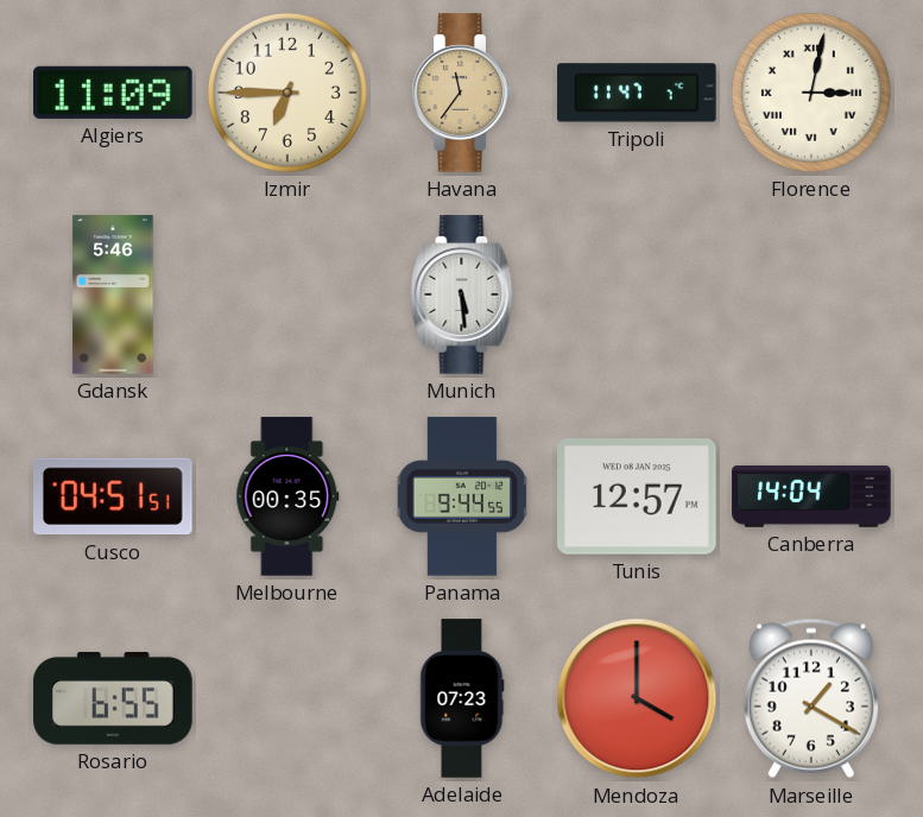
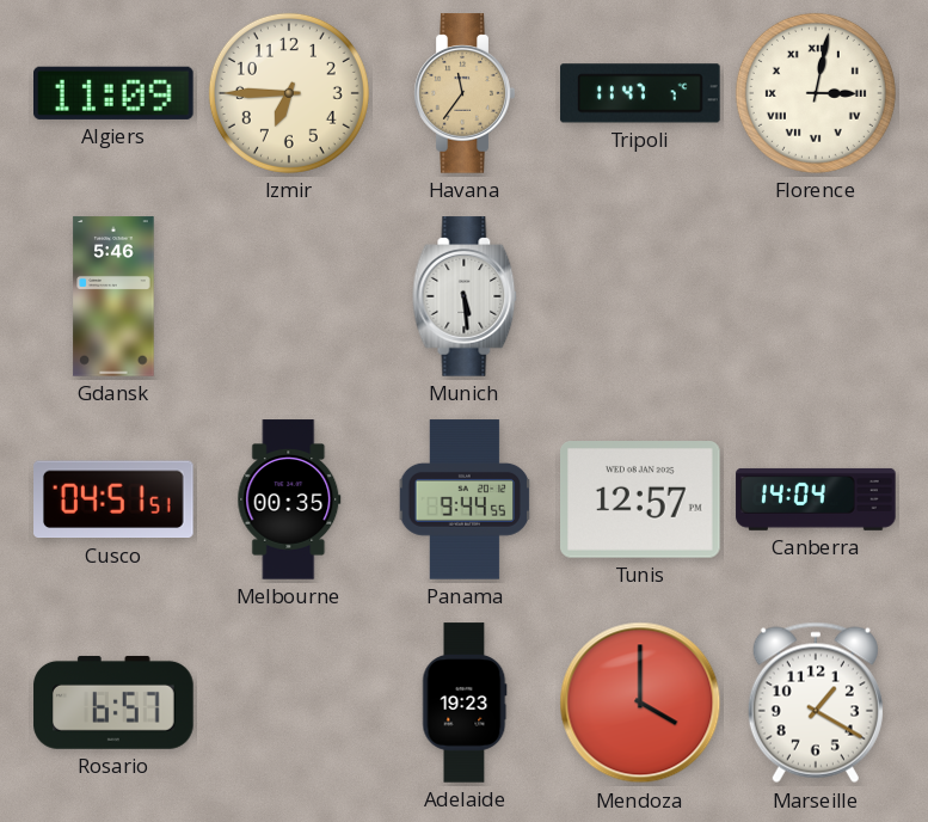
Rosario: 6:55 -> 6:57 (113, 703)
Adelaide: 07:23 -> 19:23 (465, 703)
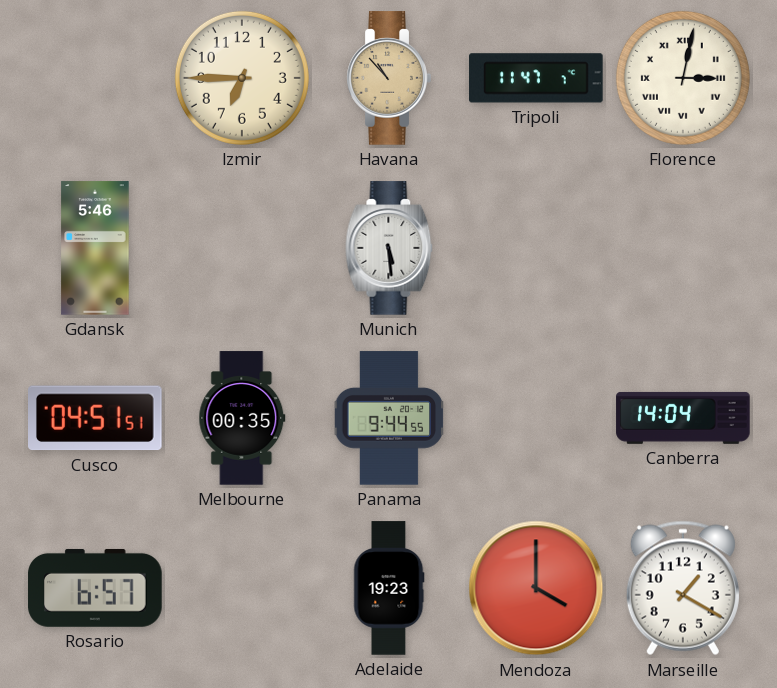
Algiers: 11:09 -> none (115, 93)
Havana: 11:36 -> 10:53 (389, 78)
Tunis: 12:57 -> none (641, 501)
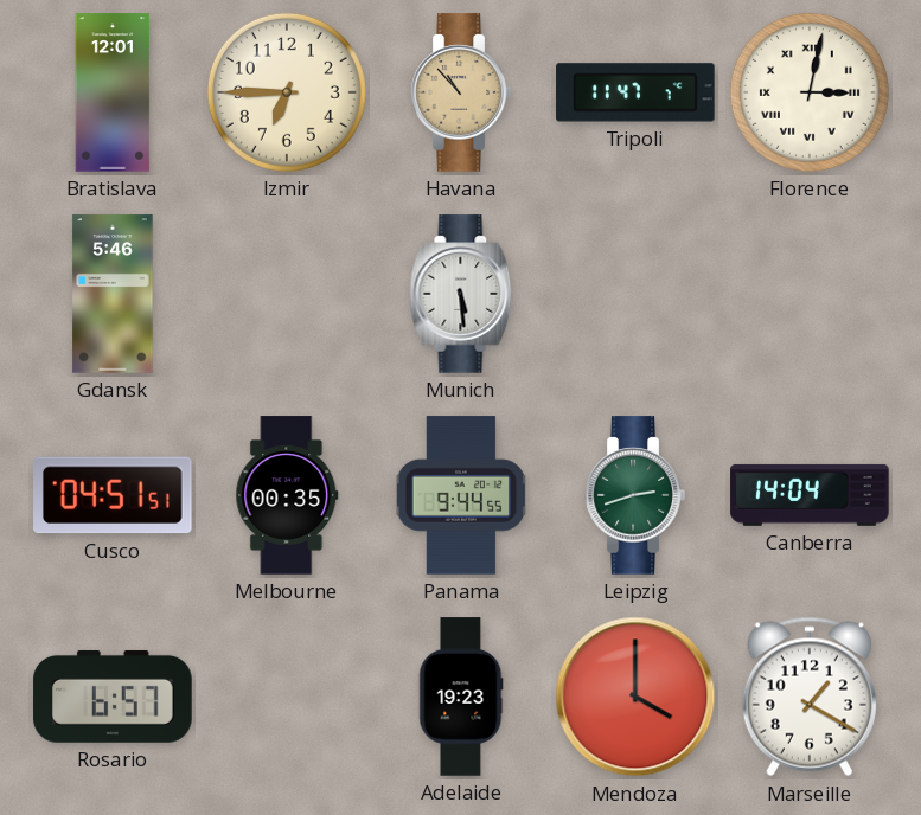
Bratislava: none -> 12:01 (113, 92)
Leipzig: none -> 2:42 (635, 495)
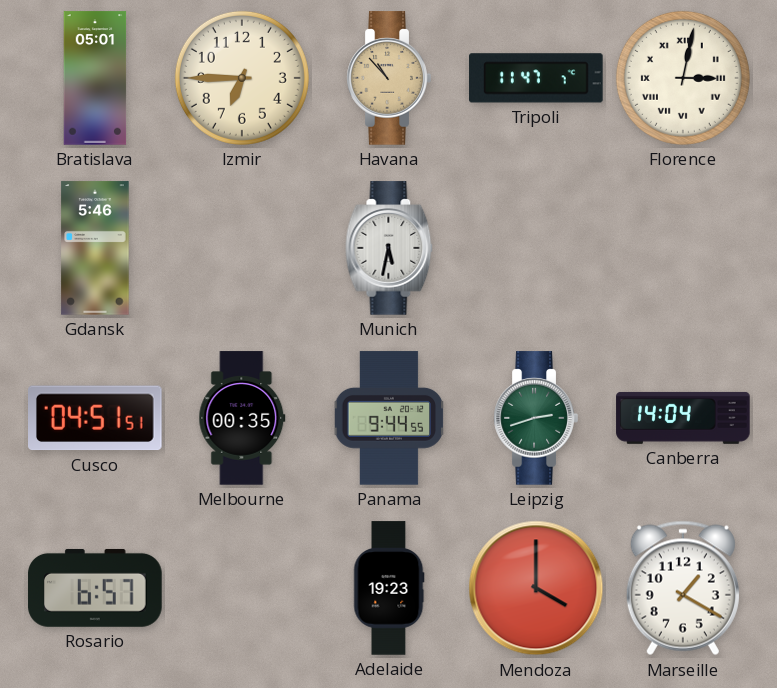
Bratislava: 12:01 -> 05:01 (95, 78)
Munich: 5:29 -> 5:32 (389, 248)
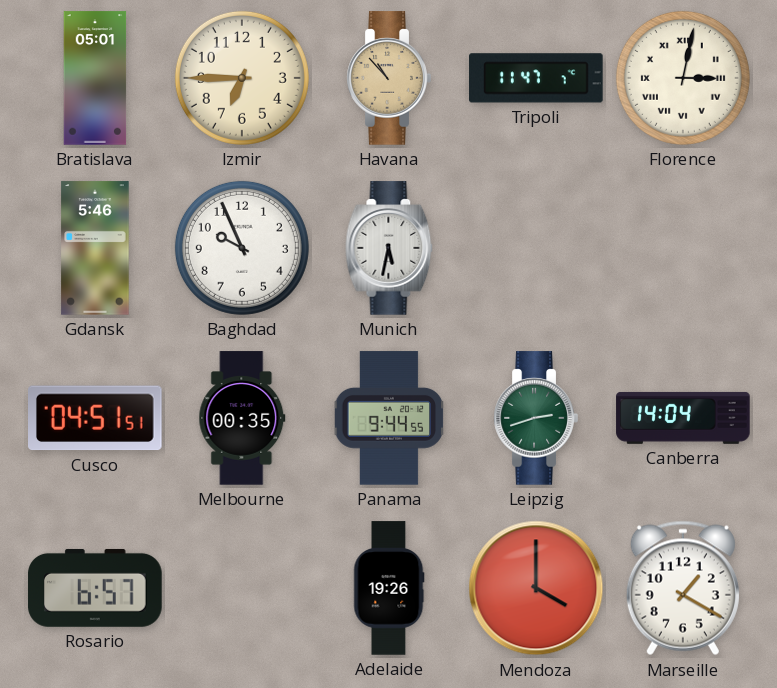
Baghdad: none -> 9:56 (242, 248)
Adelaide: 19:23 -> 19:26 (389, 588)
